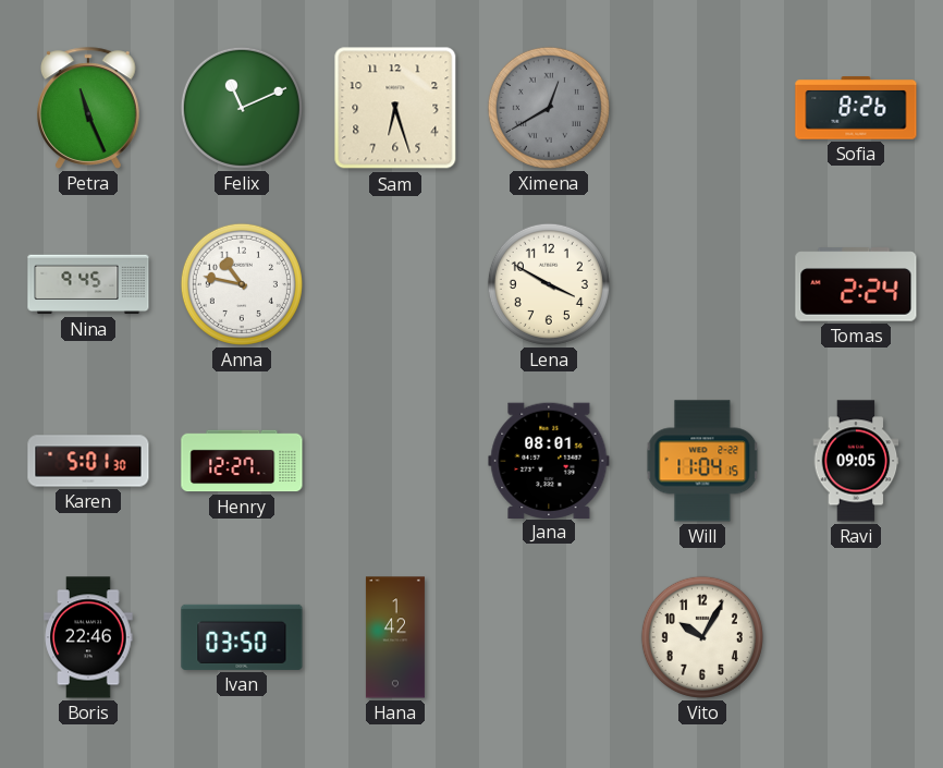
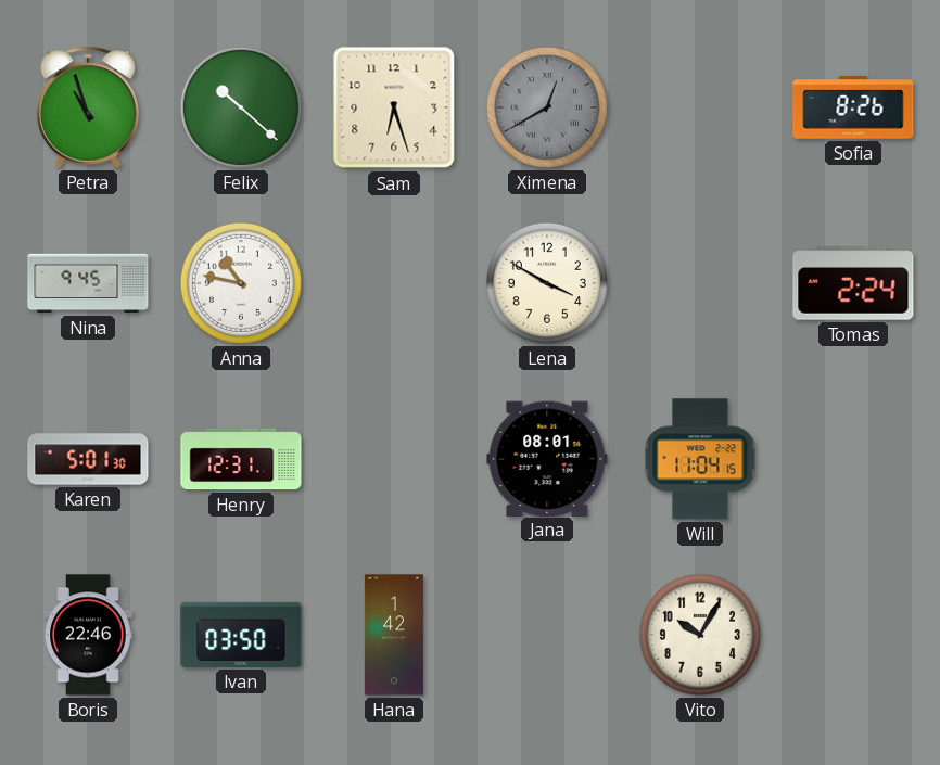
Petra: 11:26 -> 10:57 (89, 107)
Felix: 11:11 -> 10:22 (241, 107)
Henry: 12:27 -> 12:31 (241, 459)
Ravi: 09:05 -> none (856, 461)
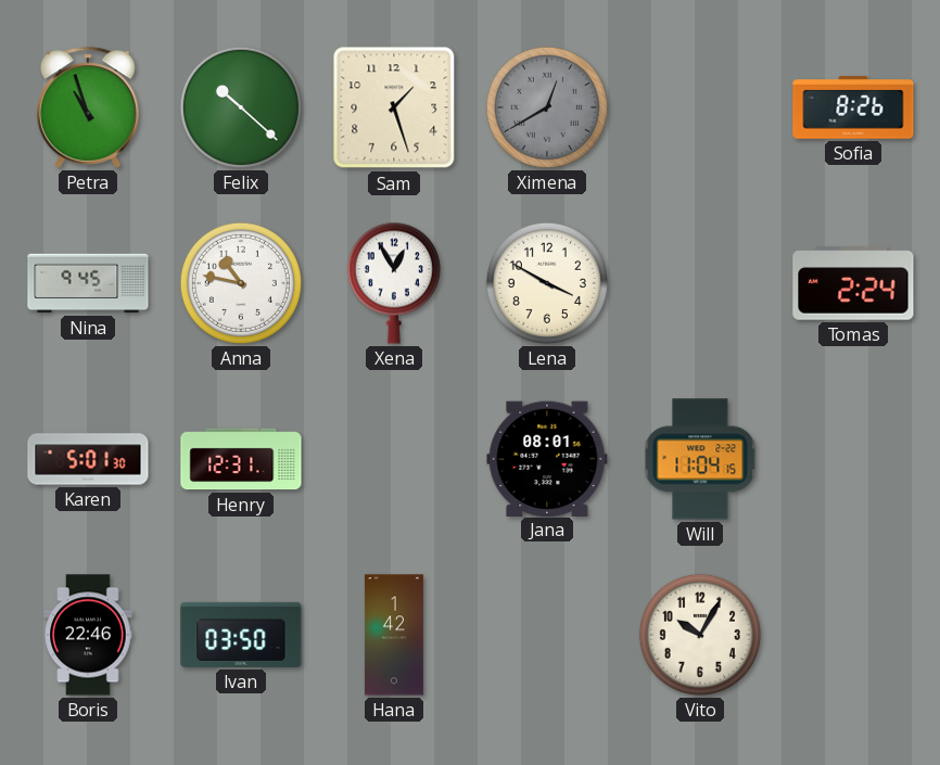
Sam: 6:27 -> 1:27 (394, 107)
Xena: none -> 12:55 (394, 283)
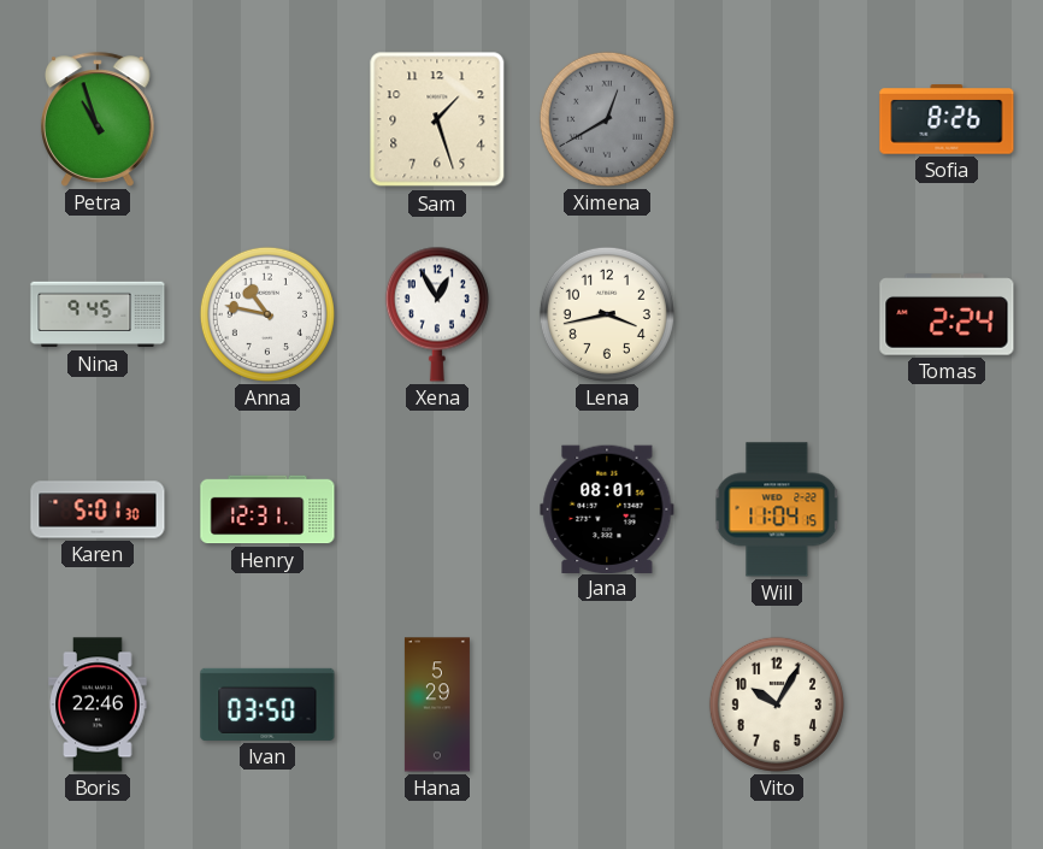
Felix: 10:22 -> none (241, 107)
Lena: 3:50 -> 3:43 (607, 314)
Hana: 1:42 -> 5:29 (437, 704)
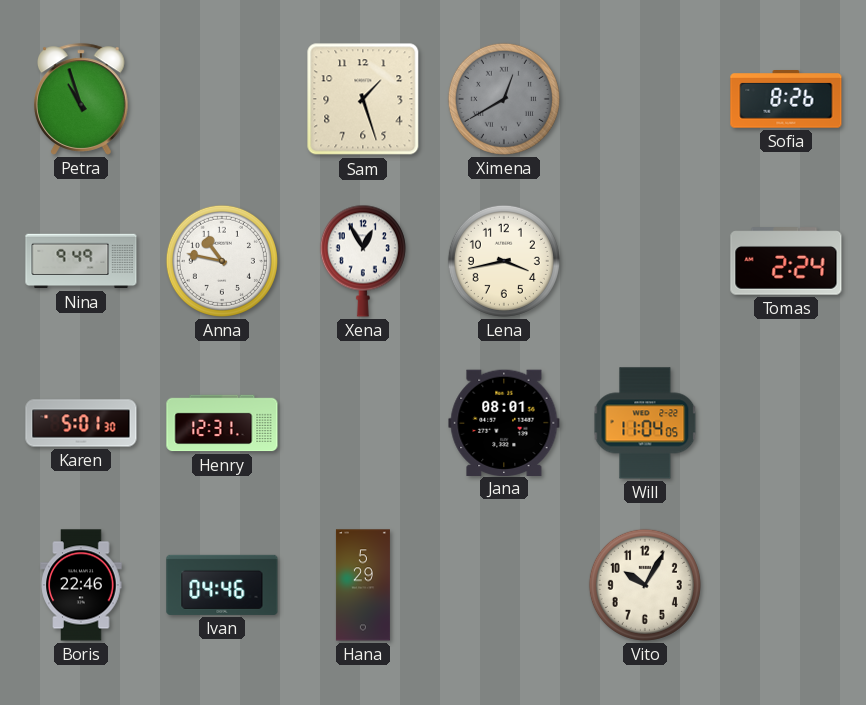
Nina: 9:45 -> 9:49 (81, 261)
Will: 11:04:15 -> 11:04:05 (645, 423)
Ivan: 03:50 -> 04:46 (222, 585)
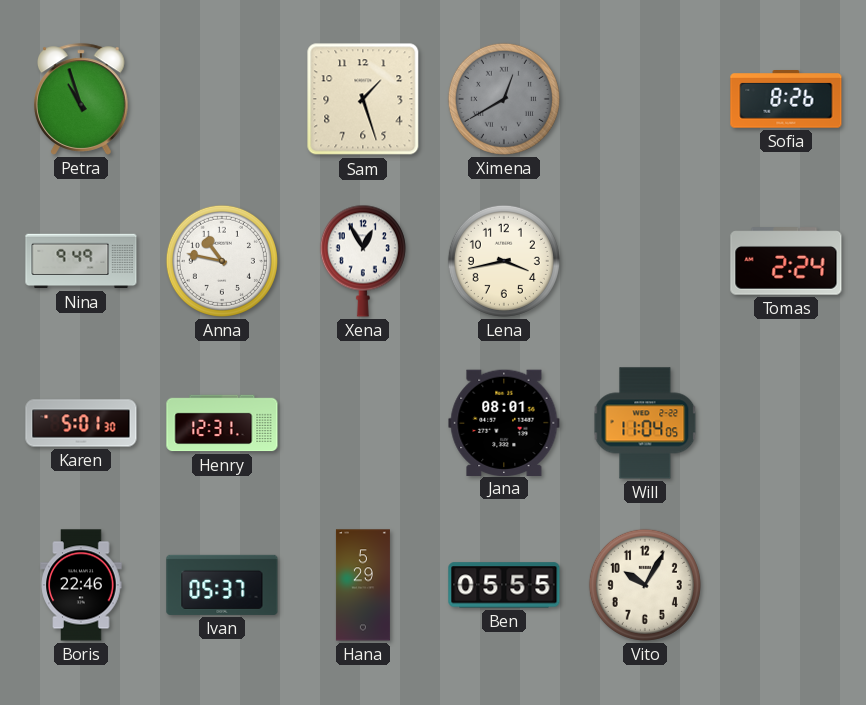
Ivan: 04:46 -> 05:37 (222, 585)
Ben: none -> 05:55 (504, 585)
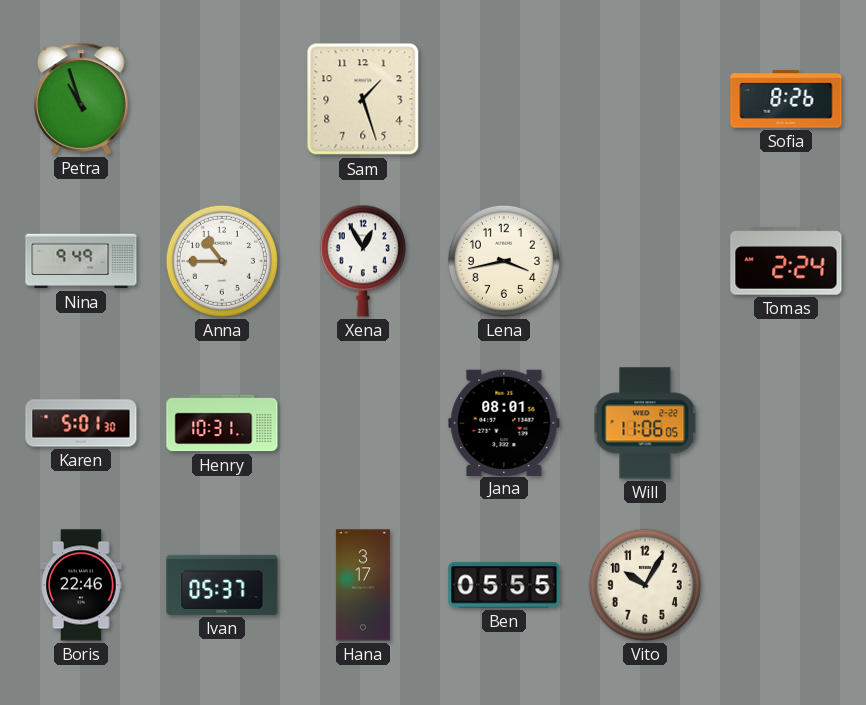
Ximena: 12:40 -> none (504, 99)
Anna: 10:47 -> 10:45 (222, 261)
Henry: 12:31 -> 10:31 (222, 423)
Will: 11:04 -> 11:06 (645, 423)
Hana: 5:29 -> 3:17 (363, 585)
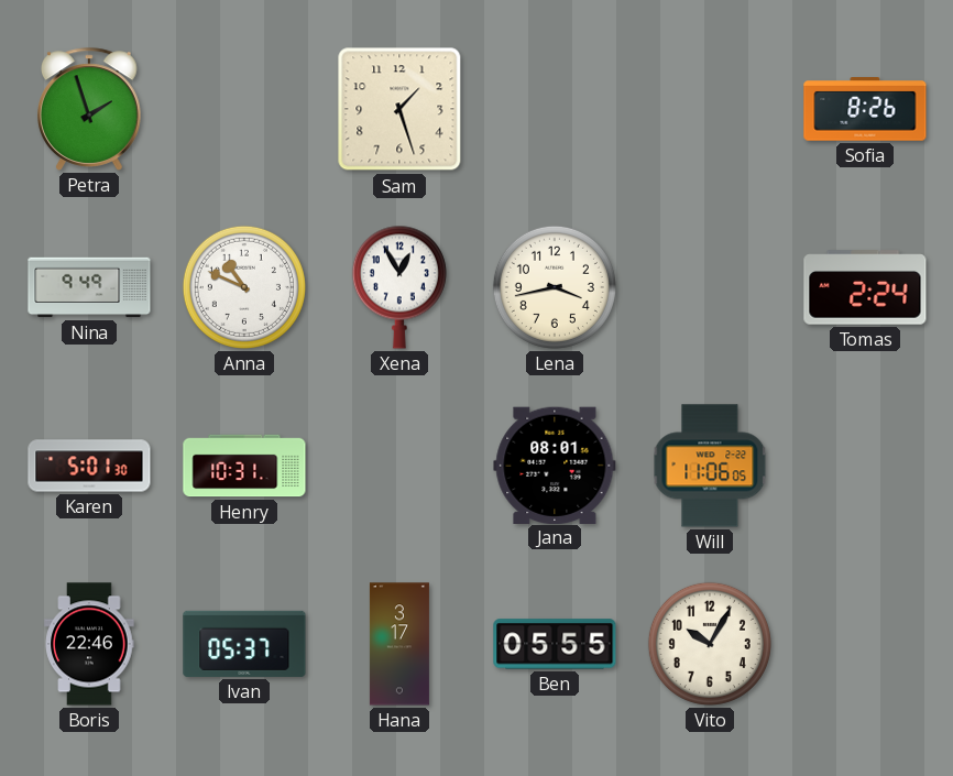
Petra: 10:57 -> 1:57 (90, 109)
Anna: 10:45 -> 10:49 (244, 287)
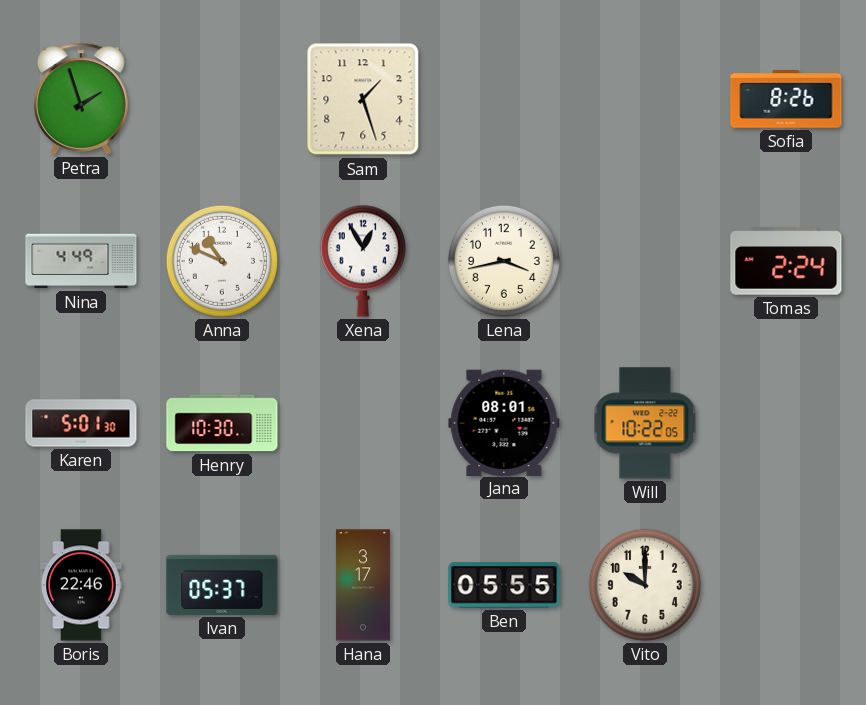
Nina: 9:49 -> 4:49 (81, 261)
Henry: 10:31 -> 10:30 (222, 423)
Will: 11:06 -> 10:22 (645, 423)
Vito: 10:05 -> 10:00 (645, 585)
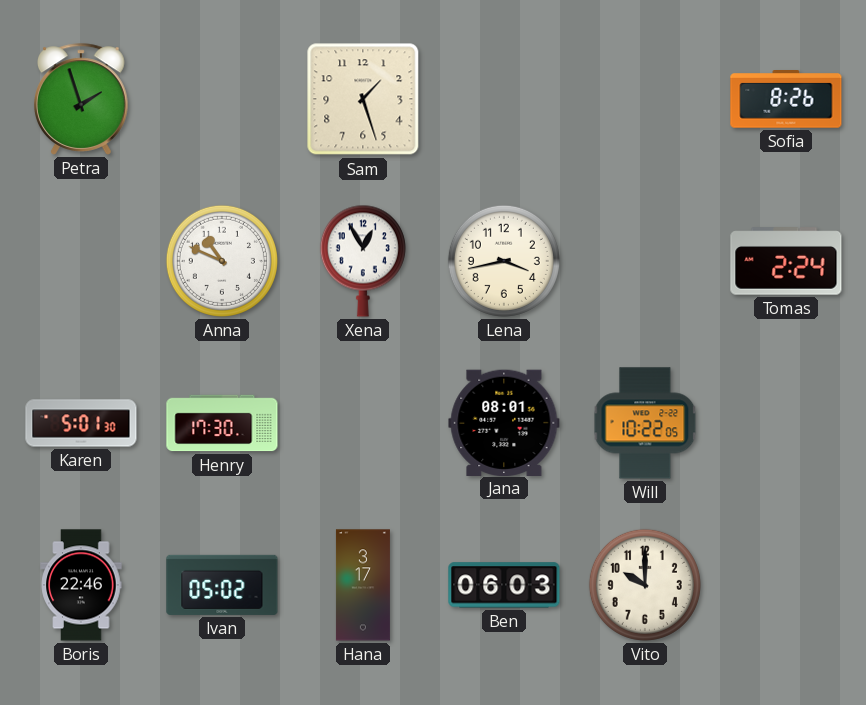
Nina: 4:49 -> none (81, 261)
Henry: 10:30 -> 17:30 (222, 423)
Ivan: 05:37 -> 05:02 (222, 585)
Ben: 05:55 -> 06:03 (504, 585)
